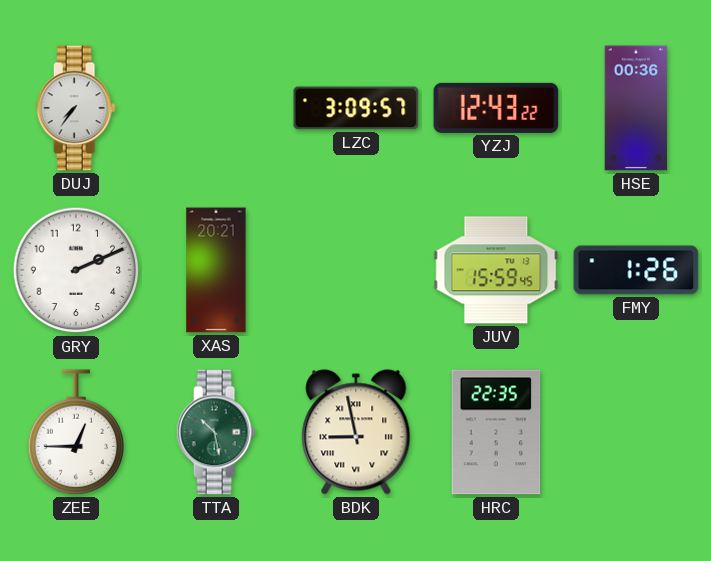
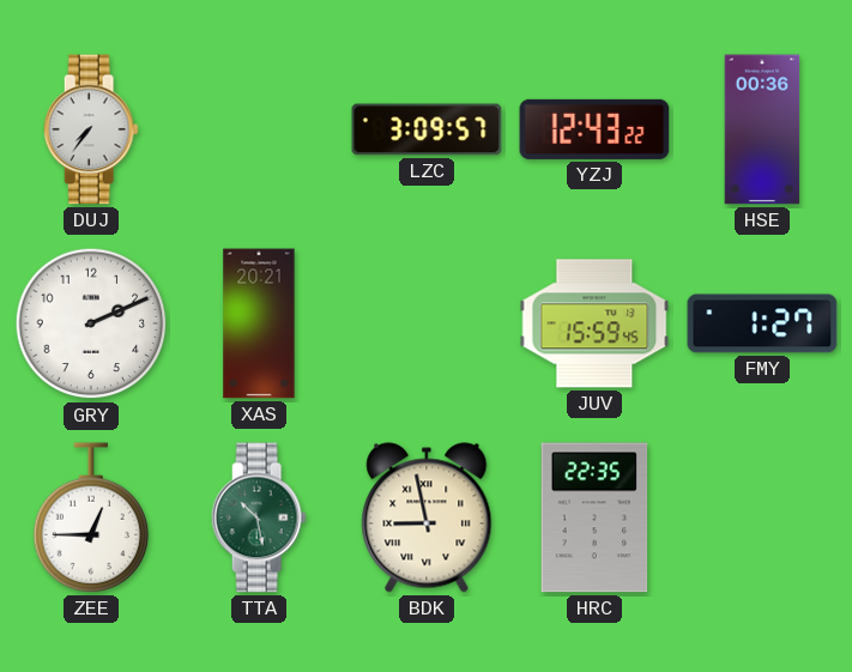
FMY: 1:26 -> 1:27 (762, 323)
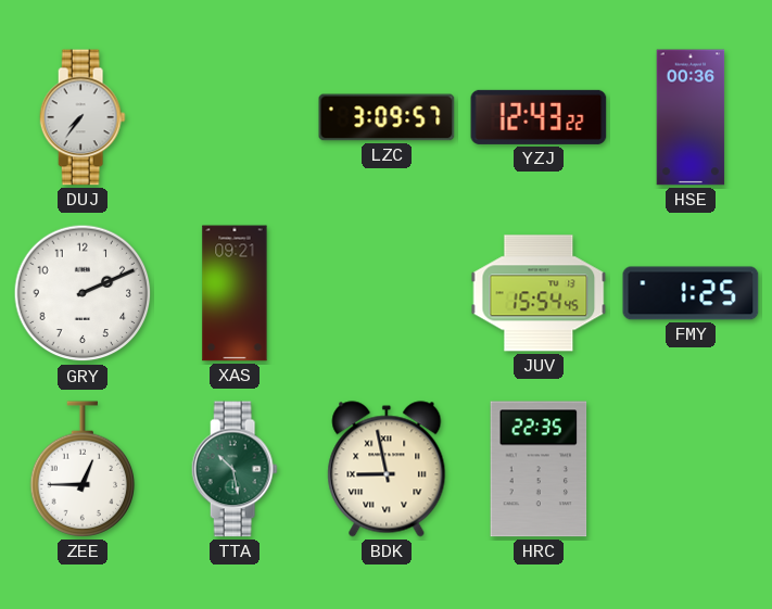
XAS: 20:21 -> 09:21 (235, 293)
JUV: 15:59 -> 15:54 (539, 293)
FMY: 1:27 -> 1:25 (691, 293)
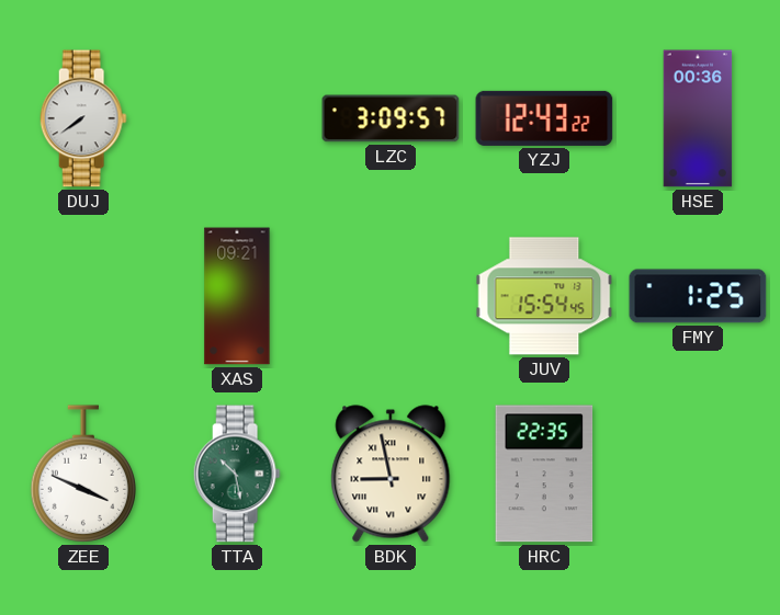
DUJ: 7:36 -> 7:39 (83, 118)
GRY: 2:11 -> none (83, 293)
ZEE: 12:45 -> 3:49 (83, 474)
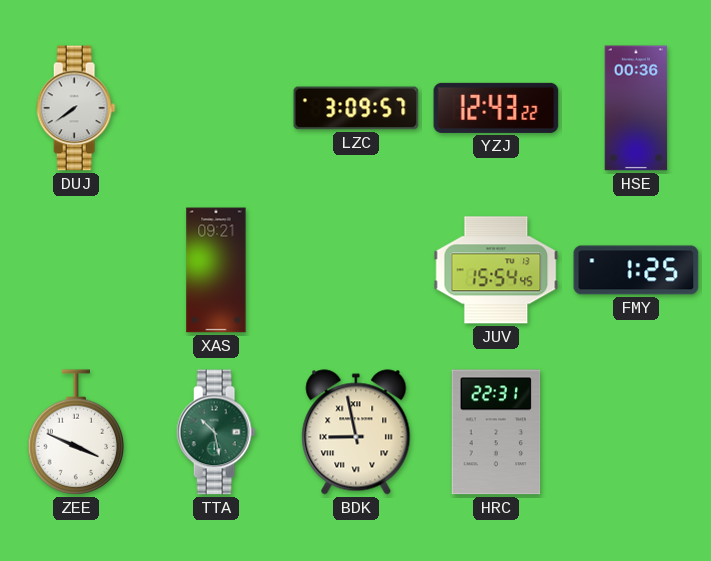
HRC: 22:35 -> 22:31 (496, 432)
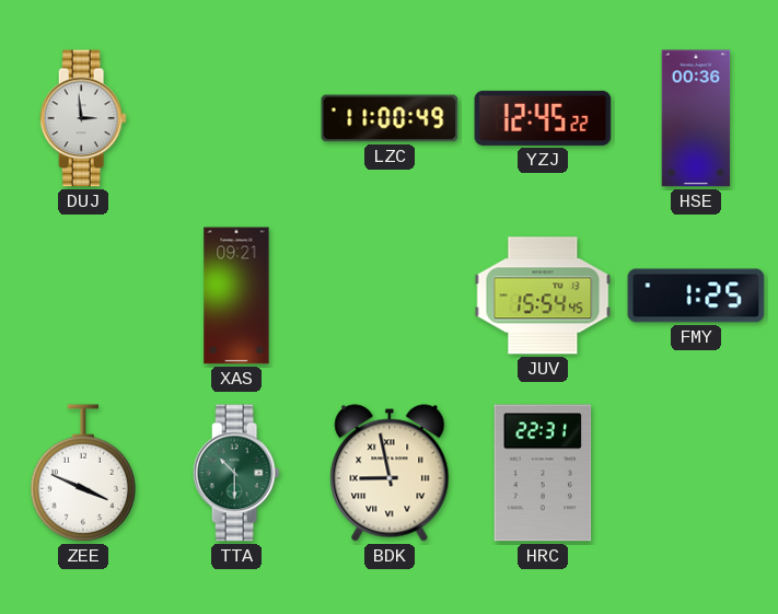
DUJ: 7:39 -> 2:59 (83, 118)
LZC: 3:09 -> 11:00 (390, 118)
YZJ: 12:43 -> 12:45 (543, 118)
TTA: 10:28 -> 10:30 (236, 473)
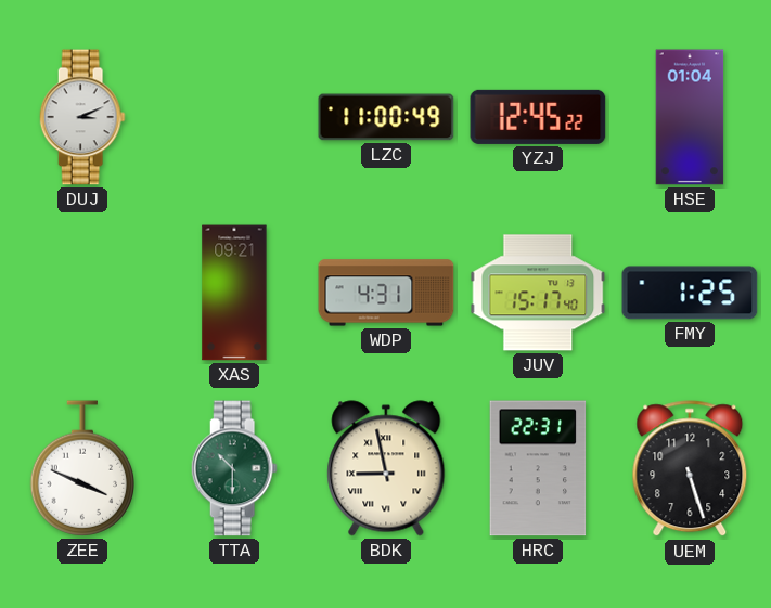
DUJ: 2:59 -> 3:11 (82, 117)
HSE: 00:36 -> 01:04 (690, 117)
WDP: none -> 4:31 (386, 293)
JUV: 15:54 -> 15:17 (538, 293)
UEM: none -> 5:27 (690, 469)
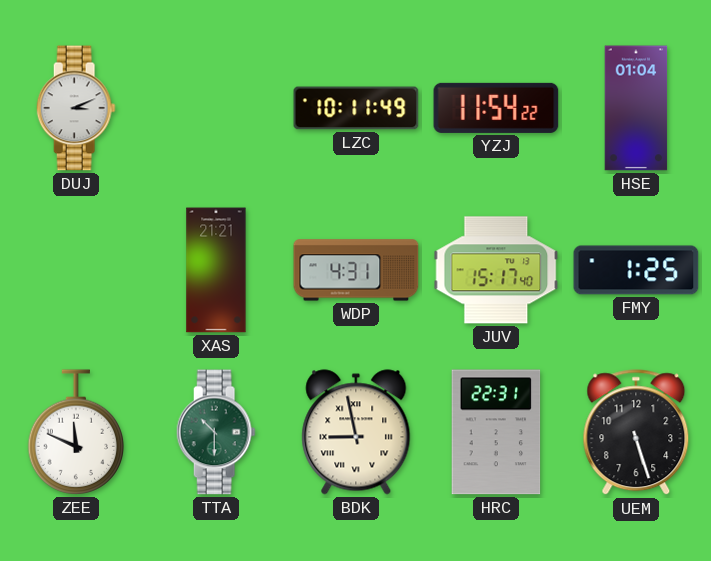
LZC: 11:00 -> 10:11 (356, 108)
YZJ: 12:45 -> 11:54 (496, 108)
XAS: 09:21 -> 21:21 (216, 270)
ZEE: 3:49 -> 11:49 (76, 432)
